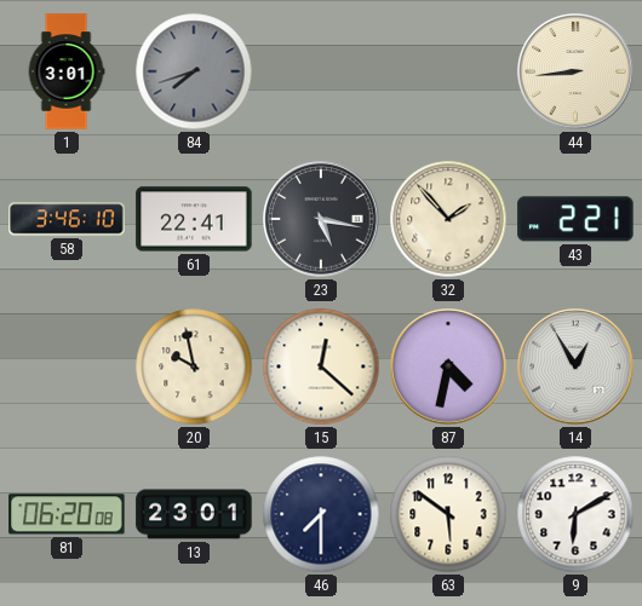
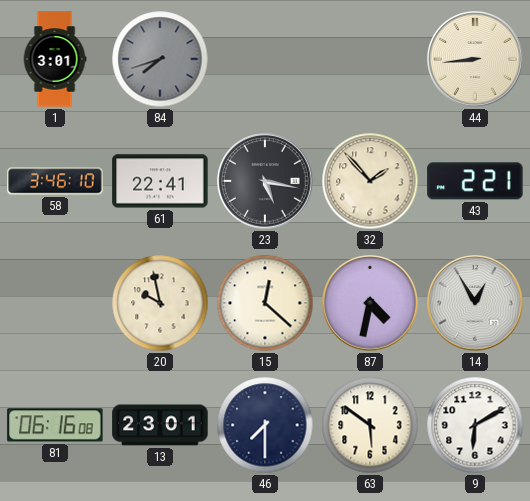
81: 06:20 -> 06:16 (55, 425)
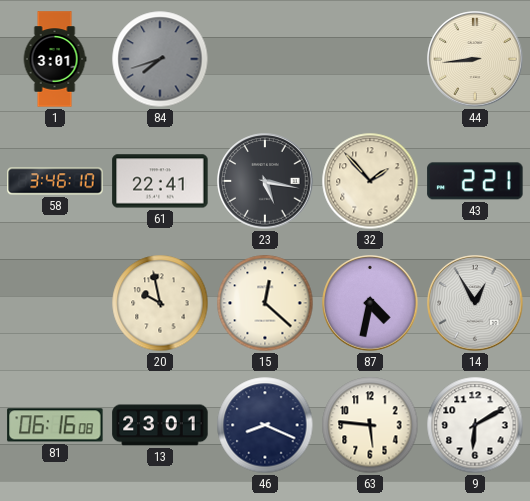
46: 7:30 -> 8:19 (265, 425)
63: 5:51 -> 5:46 (370, 425)
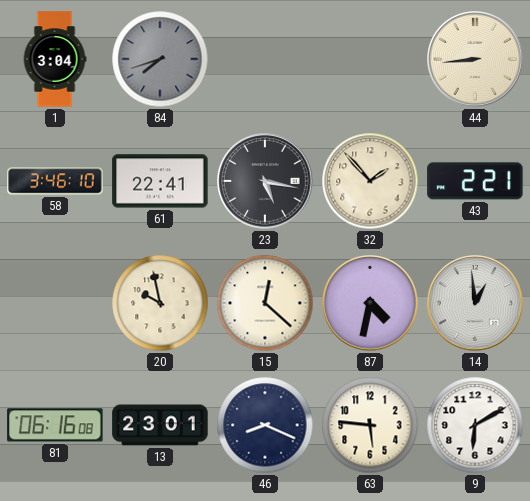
1: 3:01 -> 3:04 (55, 59)
14: 12:55 -> 12:59 (475, 303)
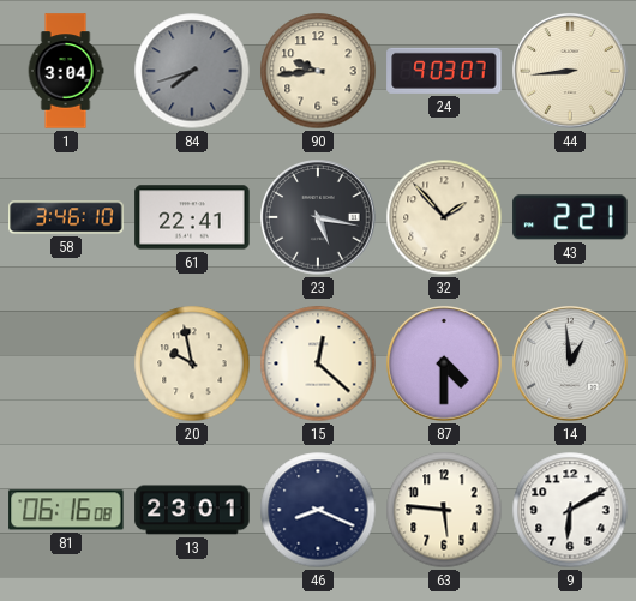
90: none -> 9:44 (318, 71)
24: none -> 9:03 (444, 71)
87: 4:32 -> 4:30 (444, 363)
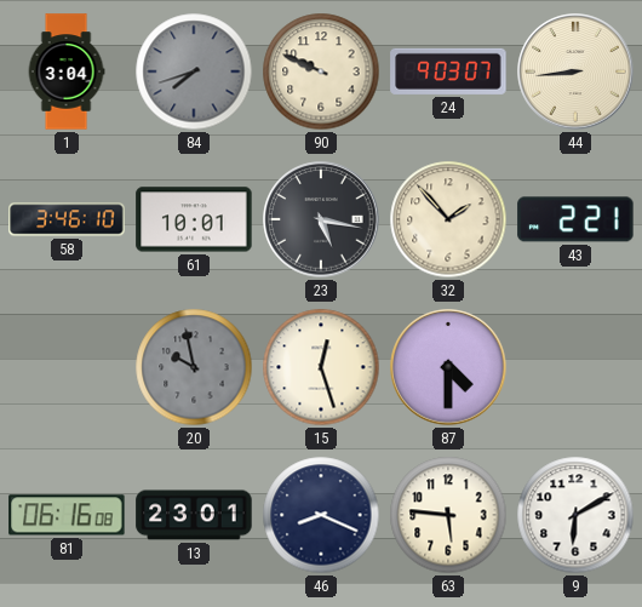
90: 9:44 -> 9:49 (321, 71)
61: 22:41 -> 10:01 (194, 219)
20 dial: cream -> grey (194, 367)
15: 12:22 -> 12:27 (321, 367)
14: 12:59 -> none (570, 363)
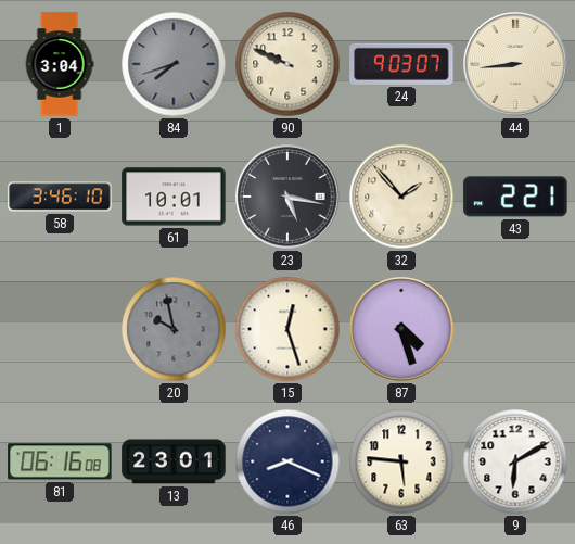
87: 4:30 -> 4:27 (401, 329)
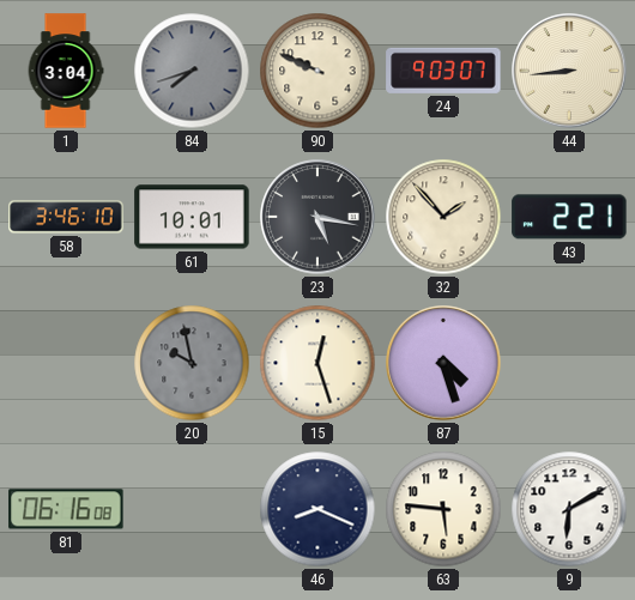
13: 23:01 -> none (174, 461)
